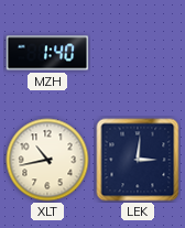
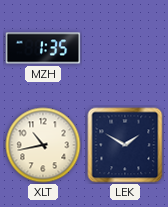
MZH: 1:40 -> 1:35 (43, 48)
LEK: 3:01 -> 1:50 (125, 145)
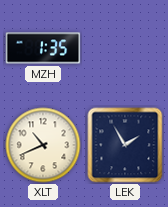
XLT: 10:43 -> 10:41 (43, 145)
LEK: 1:50 -> 1:55 (125, 145)
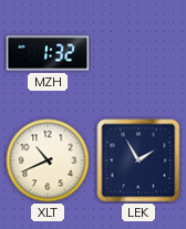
MZH: 1:35 -> 1:32 (48, 53)
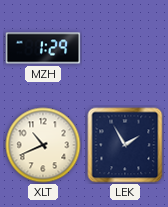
MZH: 1:32 -> 1:29 (43, 48)
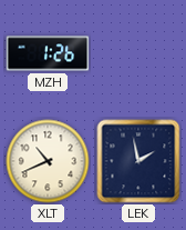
MZH: 1:29 -> 1:26 (48, 53)
LEK: 1:55 -> 1:58 (138, 161)
